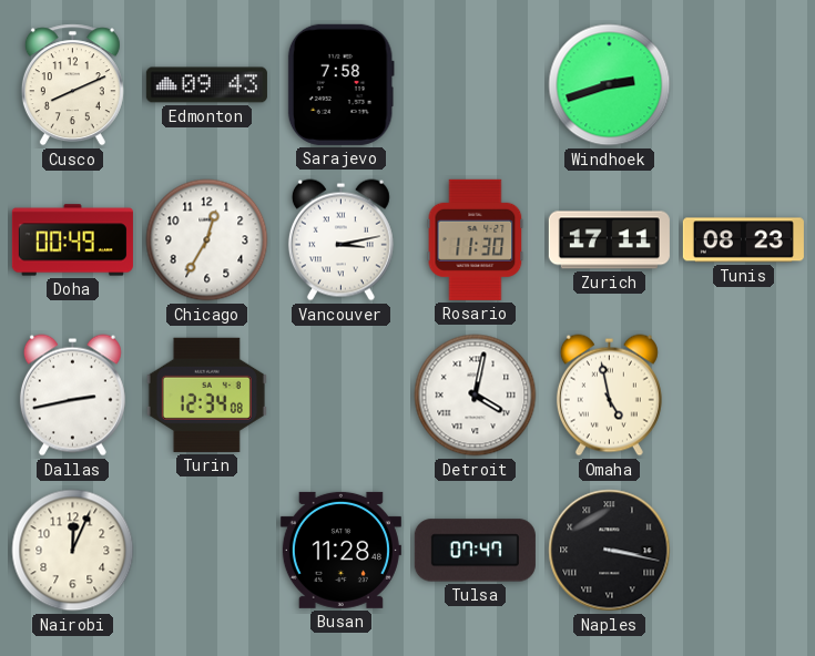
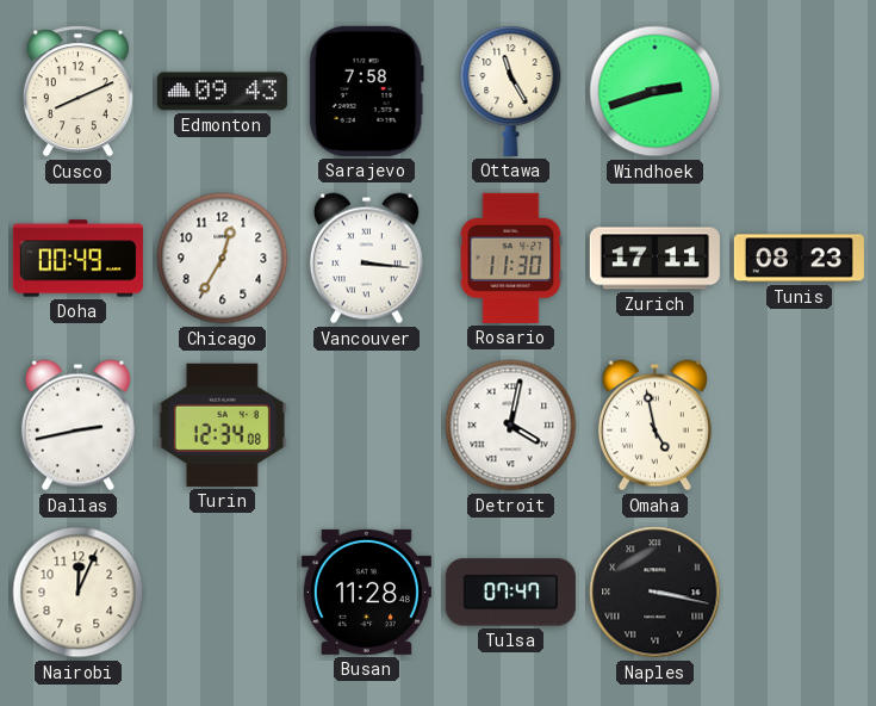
Ottawa: none -> 11:25 (511, 91)
Vancouver: 3:13 -> 3:16 (366, 259)
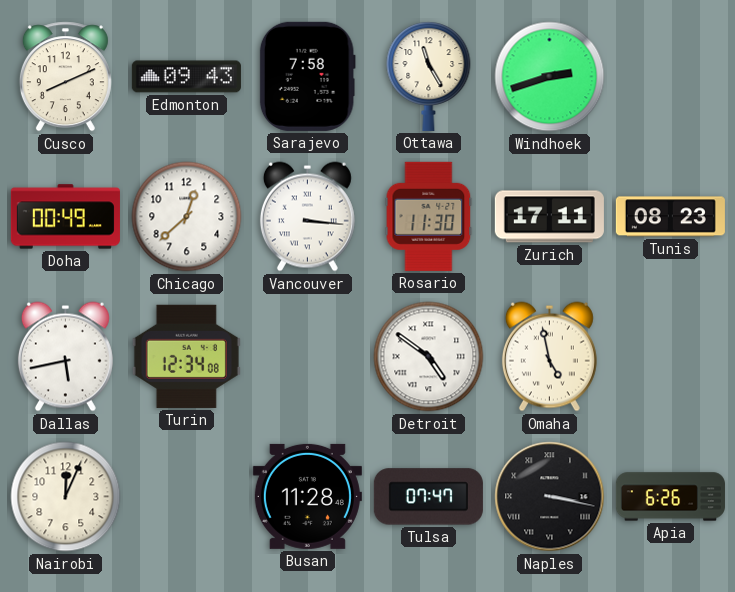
Chicago: 12:35 -> 12:38 (187, 217)
Dallas: 2:43 -> 5:43 (65, 357)
Detroit: 4:02 -> 4:51 (429, 357)
Apia: none -> 6:26 (670, 497)
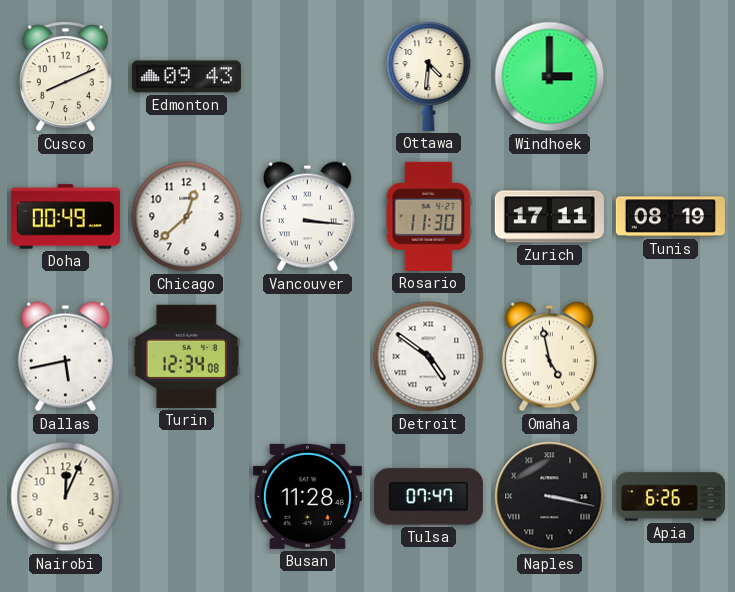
Sarajevo: 7:58 -> none (307, 76)
Ottawa: 11:25 -> 4:31 (429, 76)
Windhoek: 2:42 -> 3:00 (550, 77)
Tunis: 08:23 -> 08:19 (670, 217)
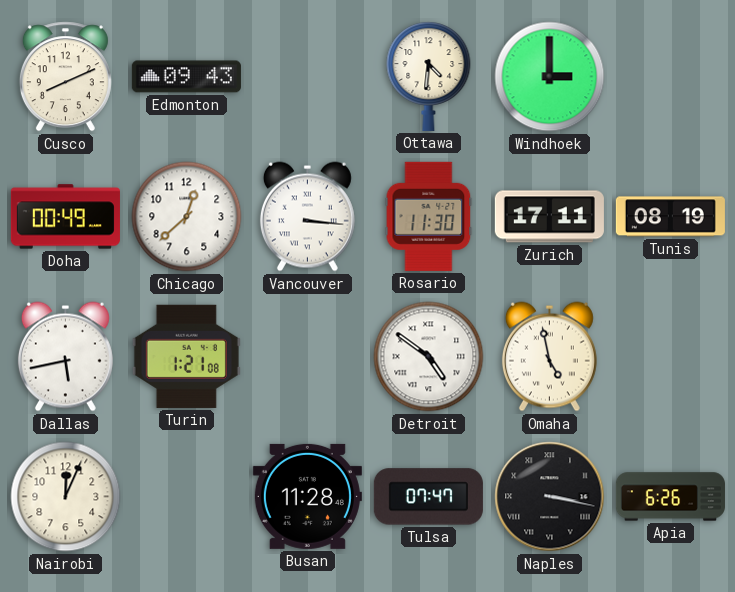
Turin: 12:34 -> 1:21 (186, 356)
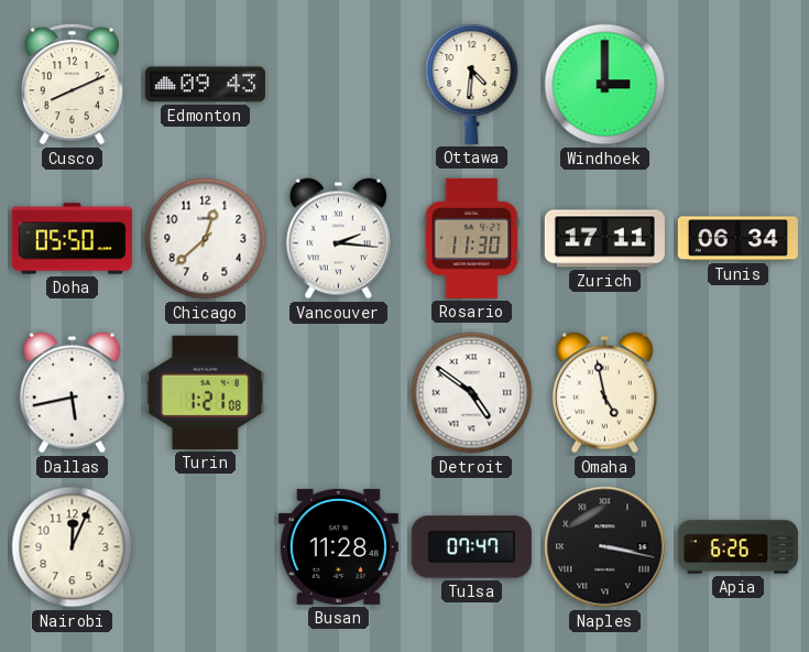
Doha: 00:49 -> 05:50 (72, 239)
Vancouver: 3:16 -> 2:16 (338, 239)
Tunis: 08:19 -> 06:34 (737, 239)
